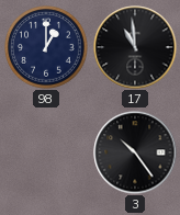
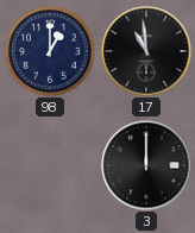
3: 10:24 -> 12:00 (146, 165)
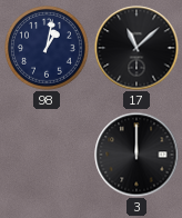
98: 1:00 -> 1:02 (47, 48)
17: 10:59 -> 11:08 (136, 48)
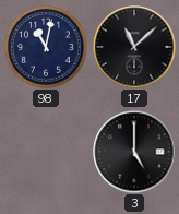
98: 1:02 -> 11:02 (46, 47)
3: 12:00 -> 5:00 (134, 152)
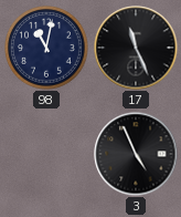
17: 11:08 -> 11:26 (136, 48)
3: 5:00 -> 4:56 (136, 154)
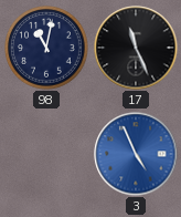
3 dial: black -> blue (136, 154)
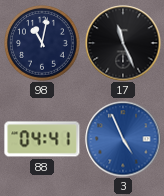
88: none -> 04:41 (42, 139)
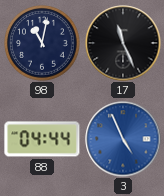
88: 04:41 -> 04:44 (42, 139)
